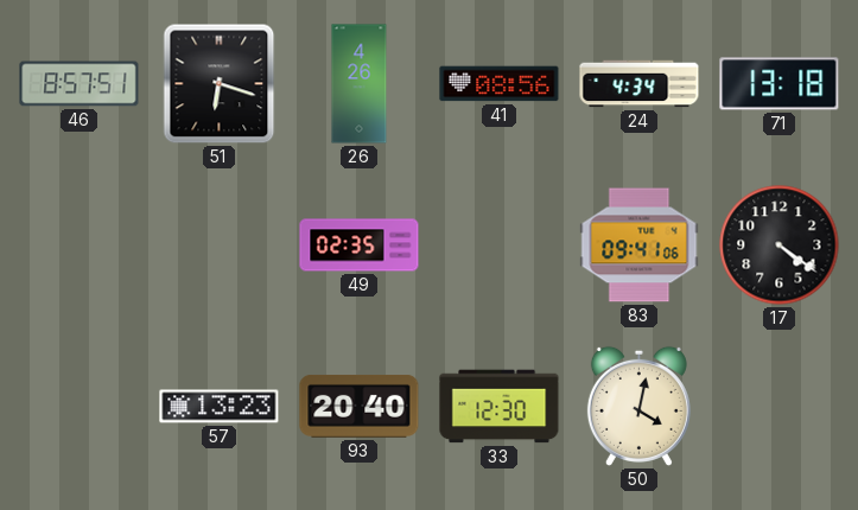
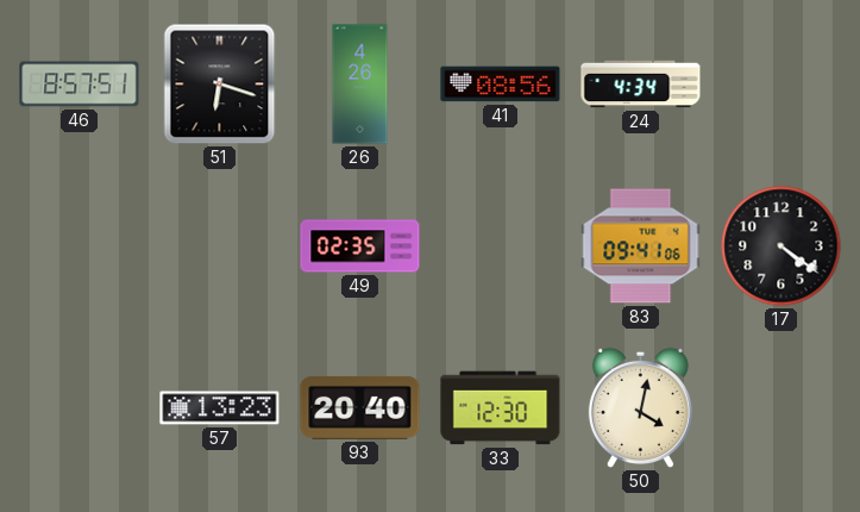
71: 13:18 -> none (780, 84)
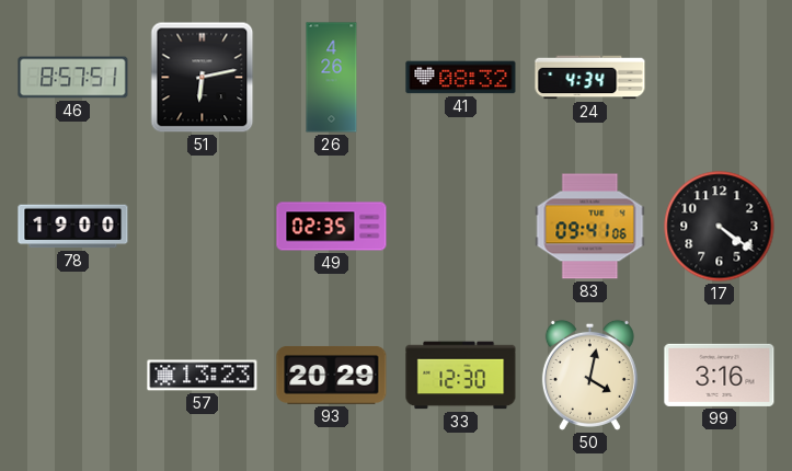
51: 6:18 -> 6:13 (203, 78)
41: 08:56 -> 08:32 (461, 78)
78: none -> 19:00 (73, 227)
93: 20:40 -> 20:29 (332, 375)
99: none -> 3:16 (720, 375)
